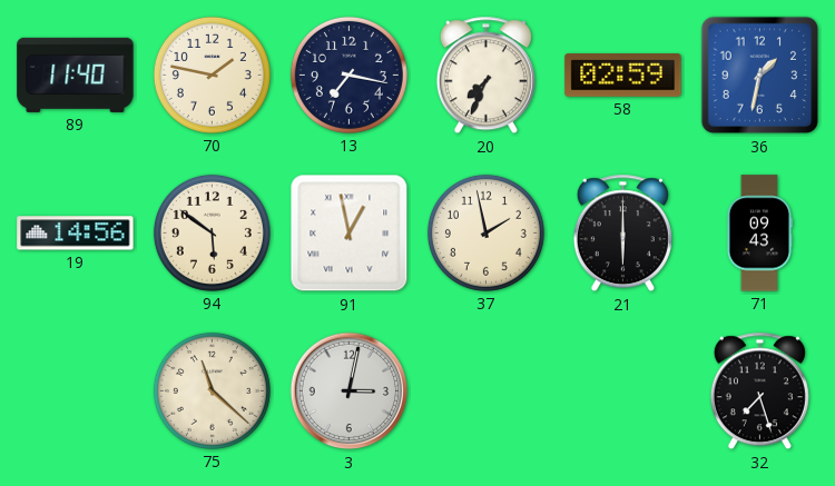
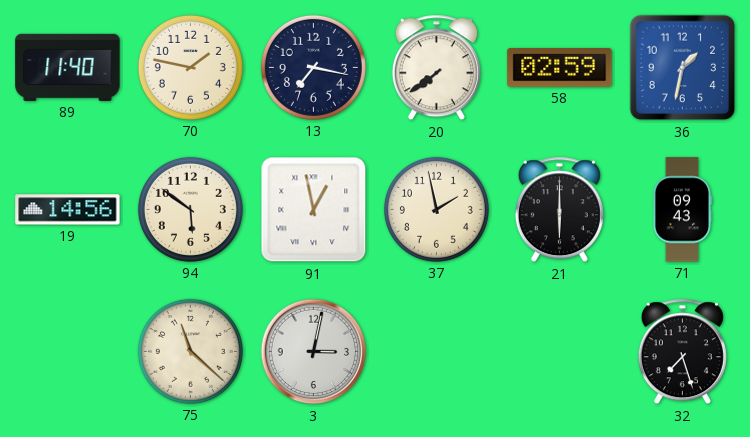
20: 7:34 -> 7:39 (436, 68)
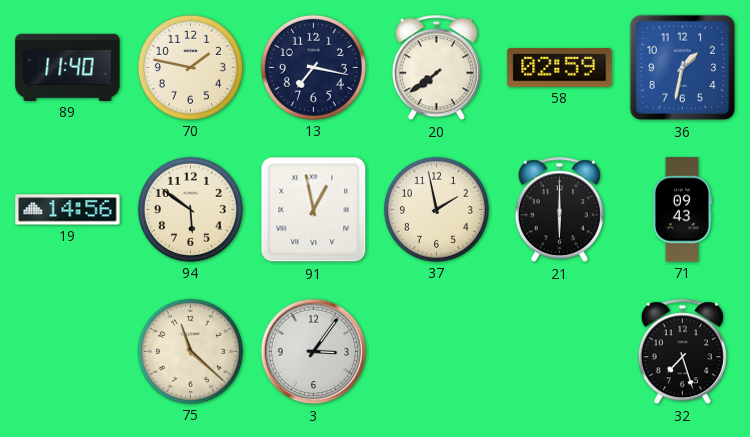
3: 3:02 -> 3:06 (314, 352)
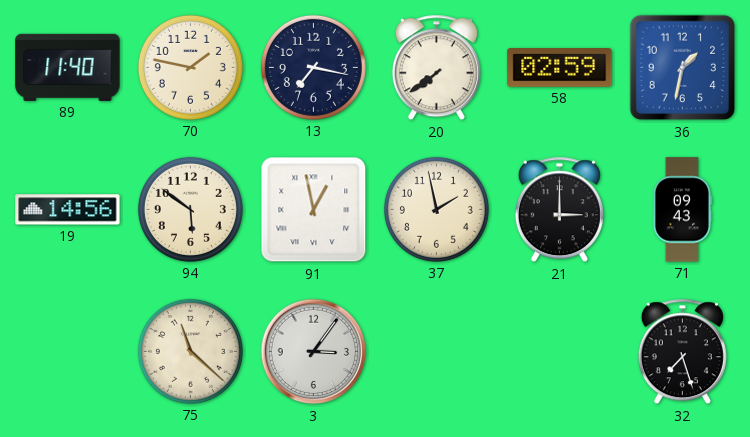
21: 6:00 -> 3:00 (559, 210)
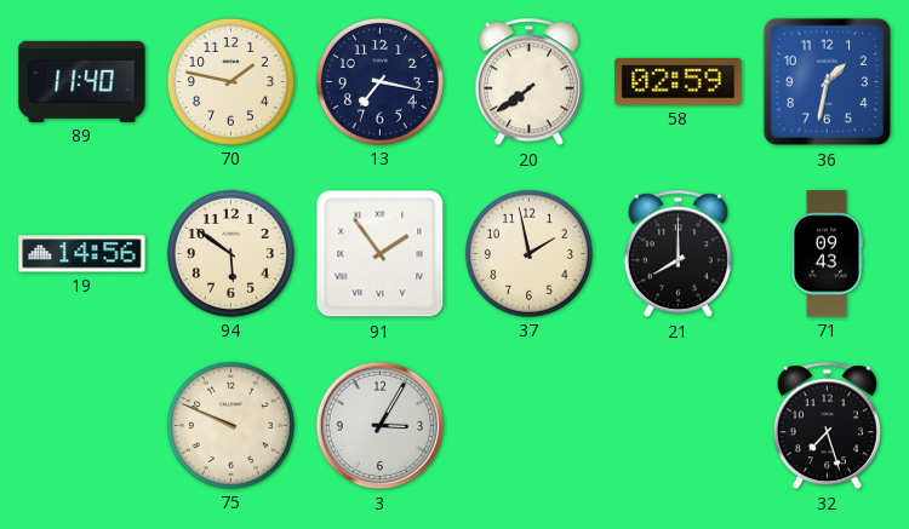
91: 12:58 -> 1:54 (381, 254)
21: 3:00 -> 8:00 (678, 254)
75: 11:22 -> 9:49 (230, 425)
3: 3:06 -> 3:05 (381, 426)
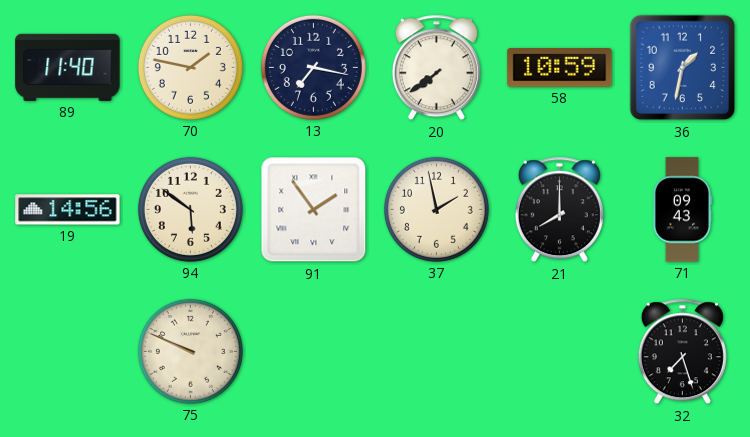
58: 02:59 -> 10:59 (560, 68)
3: 3:05 -> none (381, 426)
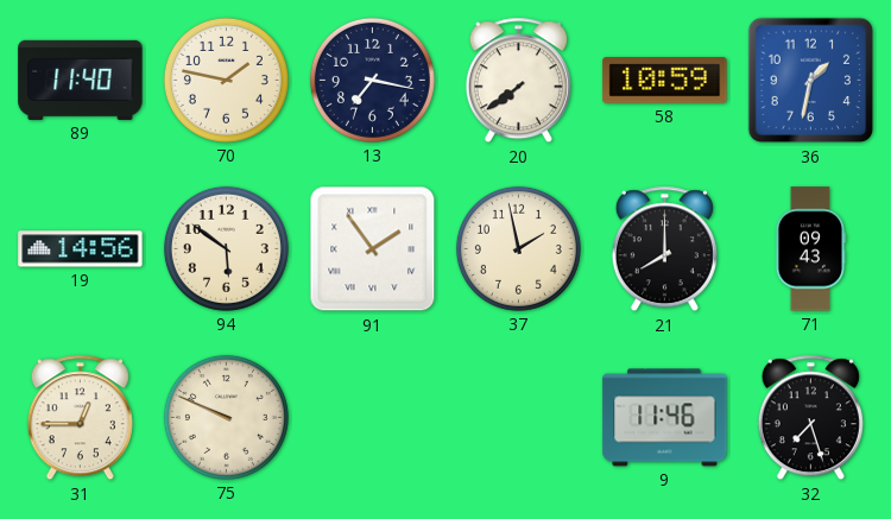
31: none -> 12:45 (80, 418)
9: none -> 11:46 (665, 418)
